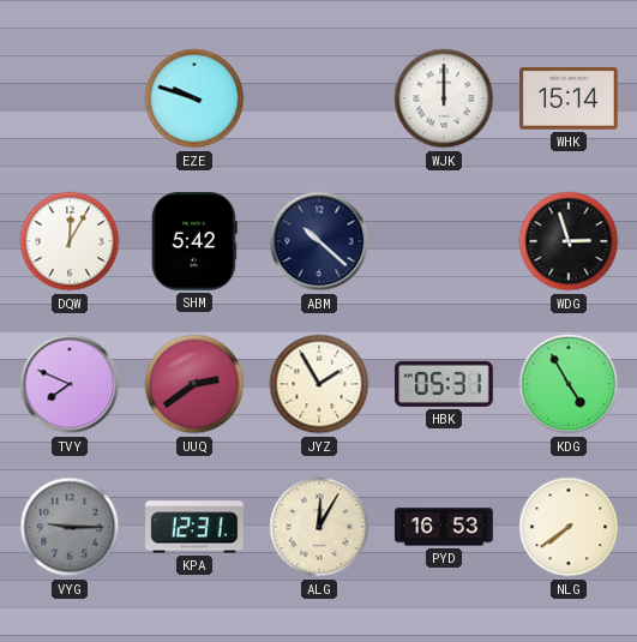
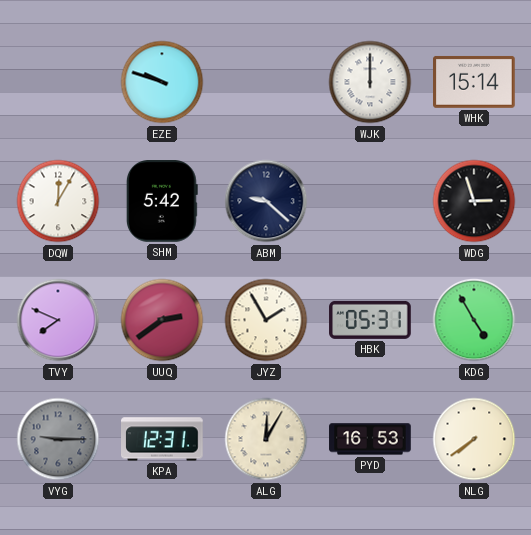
ABM: 10:22 -> 9:22 (266, 201)
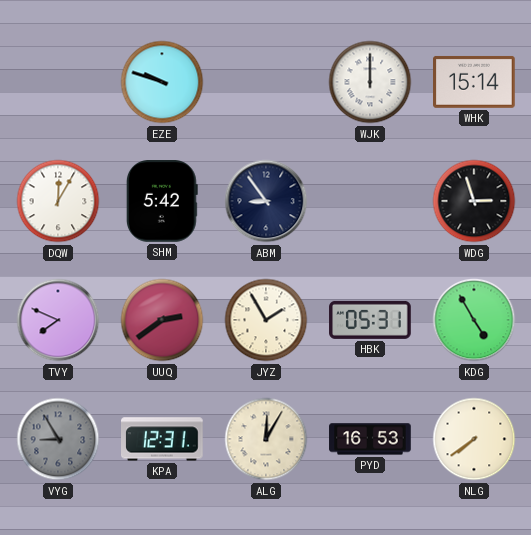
ABM: 9:22 -> 8:54 (266, 201)
VYG: 9:15 -> 8:55 (58, 439)
